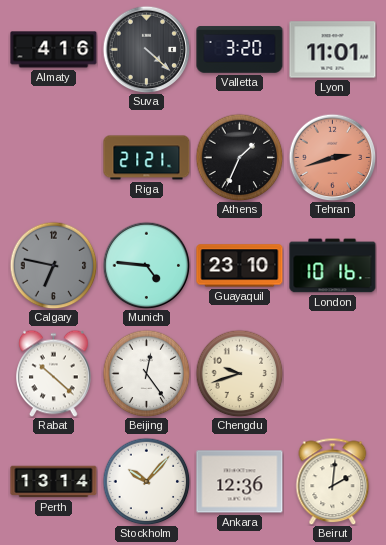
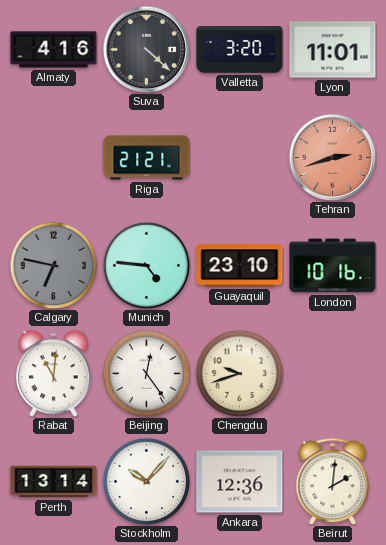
Athens: 1:34 -> none (239, 157)
Rabat: 10:22 -> 11:01 (54, 373)
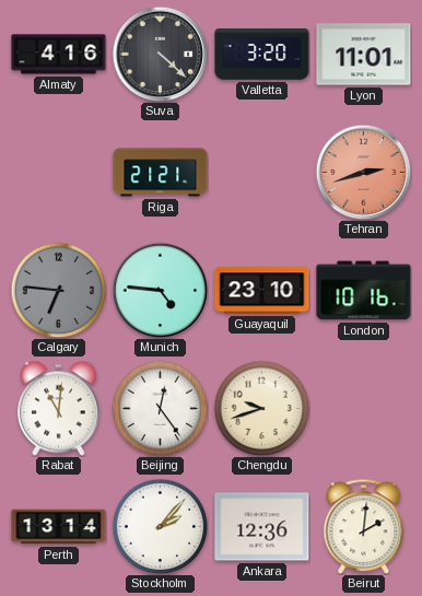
Calgary: 6:47 -> 6:46 (58, 290)
Stockholm: 10:07 -> 2:07 (160, 526)
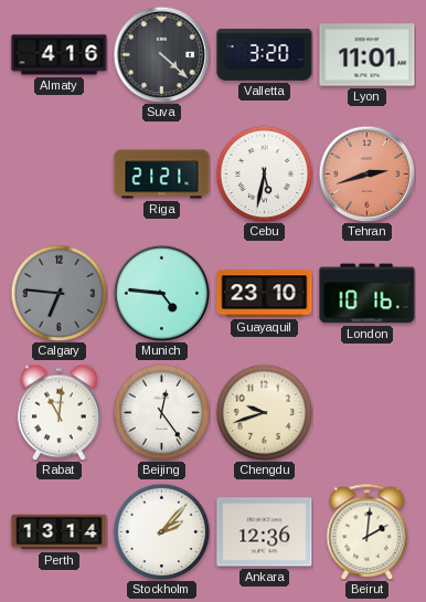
Cebu: none -> 5:32 (264, 173)
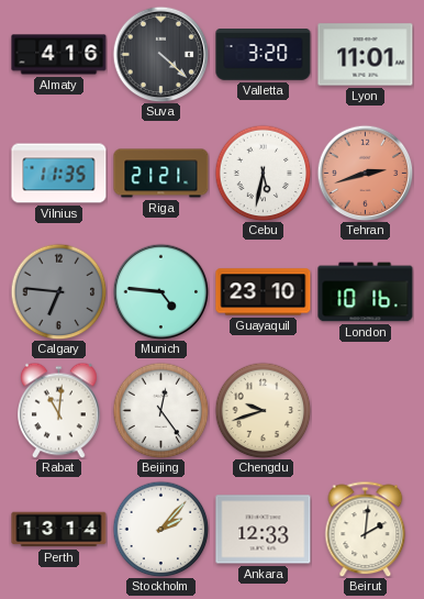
Vilnius: none -> 11:35 (59, 174)
Ankara: 12:36 -> 12:33 (264, 530)
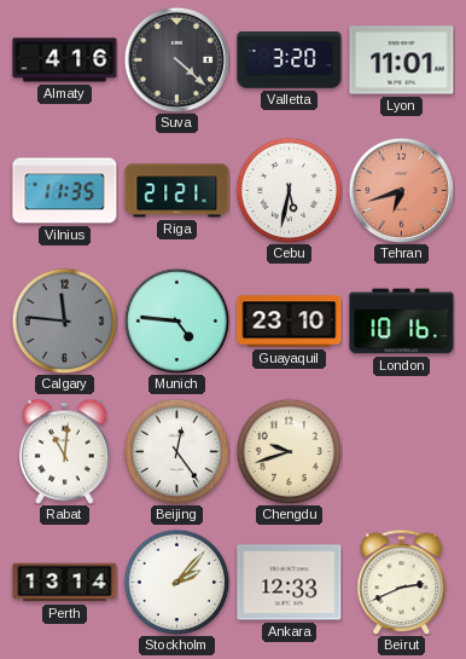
Tehran: 2:42 -> 6:42 (401, 190)
Calgary: 6:46 -> 11:46 (64, 320)
Beirut: 2:01 -> 2:41 (402, 582)
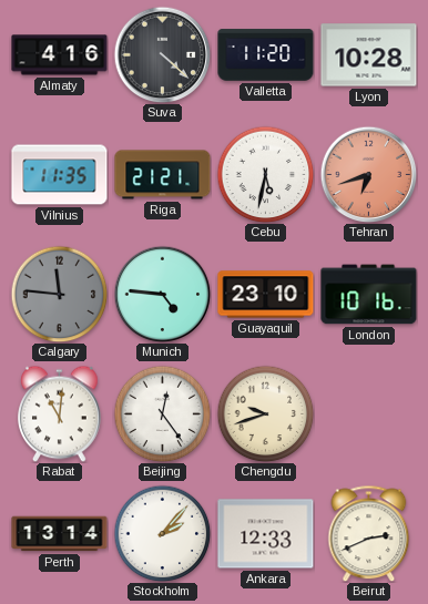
Valletta: 3:20 -> 11:20 (266, 55)
Lyon: 11:01 -> 10:28 (369, 55)
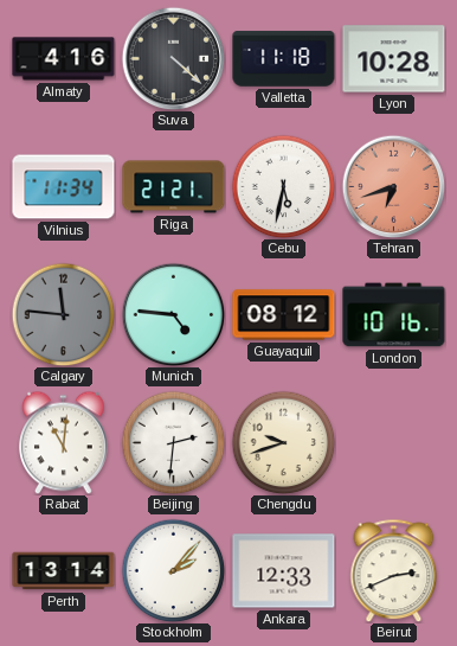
Valletta: 11:20 -> 11:18 (284, 59)
Vilnius: 11:35 -> 11:34 (64, 187)
Guayaquil: 23:10 -> 08:12 (284, 315)
Beijing: 12:24 -> 2:31 (173, 442)
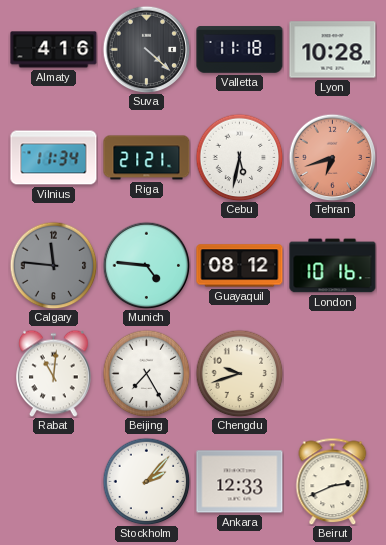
Beijing: 2:31 -> 7:25 (146, 373)
Perth: 13:14 -> none (64, 571)
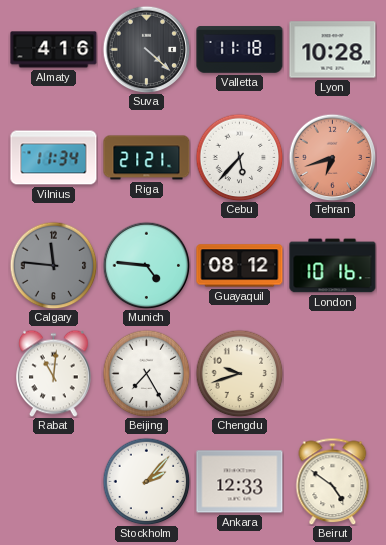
Cebu: 5:32 -> 5:37 (239, 157)
Beirut: 2:41 -> 4:51 (333, 481)
